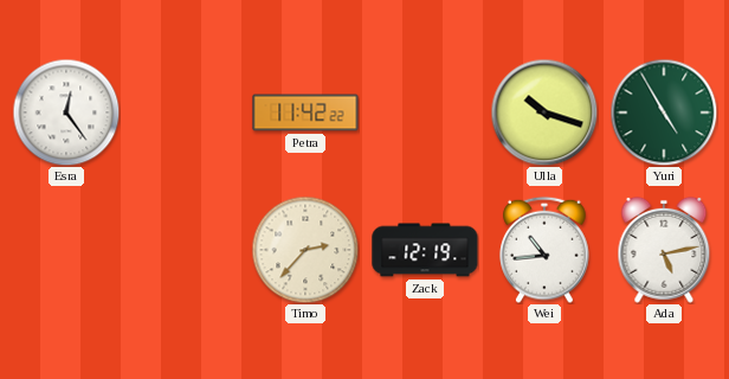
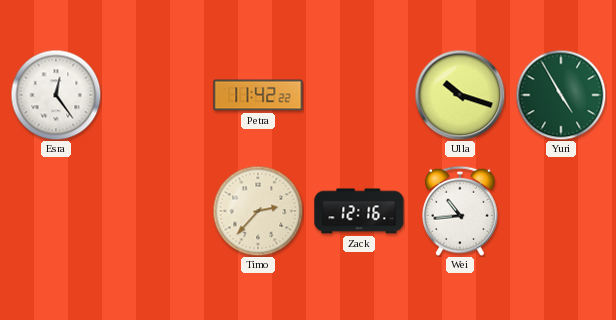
Zack: 12:19 -> 12:16 (359, 211)
Ada: 5:13 -> none (664, 250)
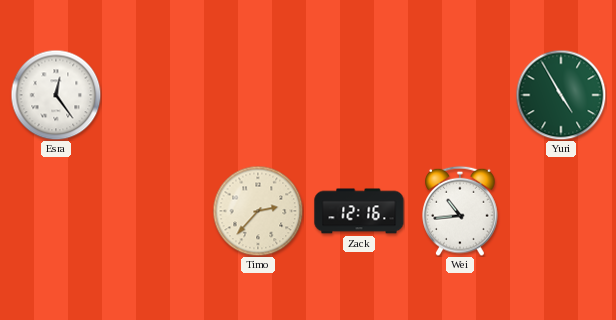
Petra: 11:42 -> none (258, 95)
Ulla: 10:18 -> none (460, 95)
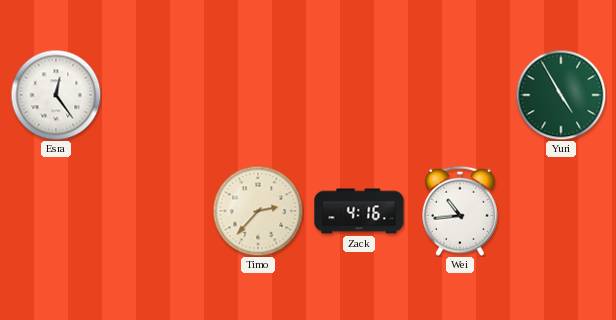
Zack: 12:16 -> 4:16 (359, 211)
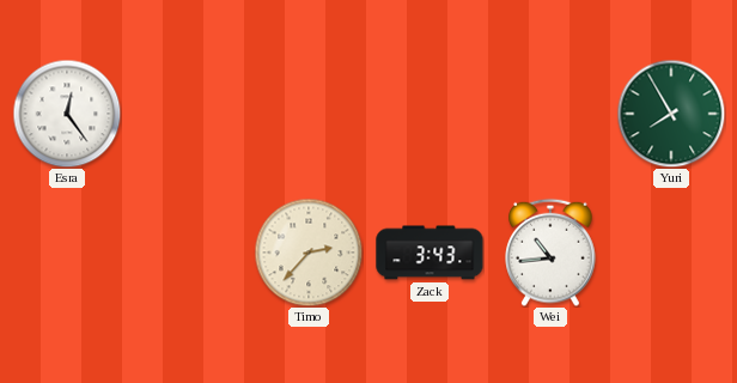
Yuri: 4:55 -> 7:55 (671, 114)
Zack: 4:16 -> 3:43 (430, 253)
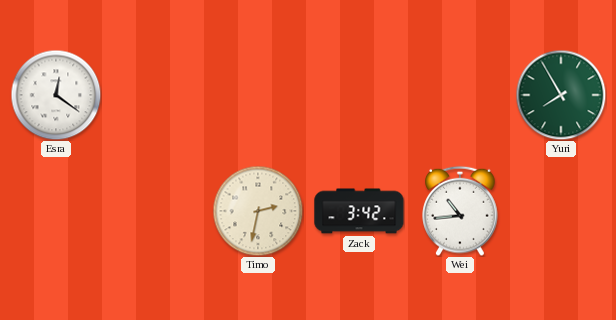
Esra: 12:24 -> 12:21 (56, 95)
Timo: 2:37 -> 2:32 (258, 211)
Zack: 3:43 -> 3:42 (359, 211)
